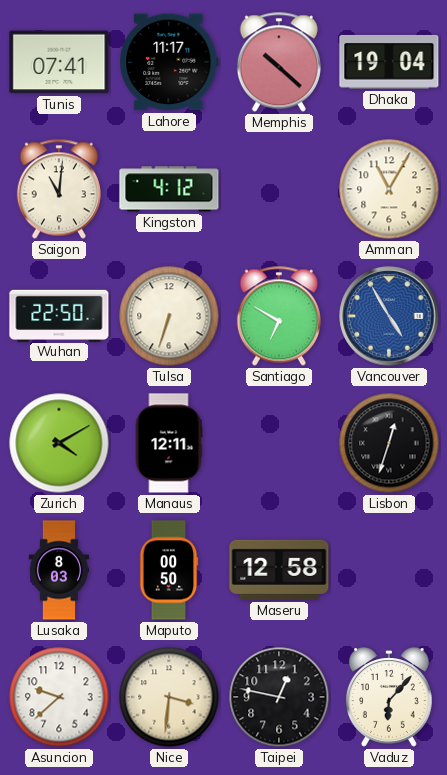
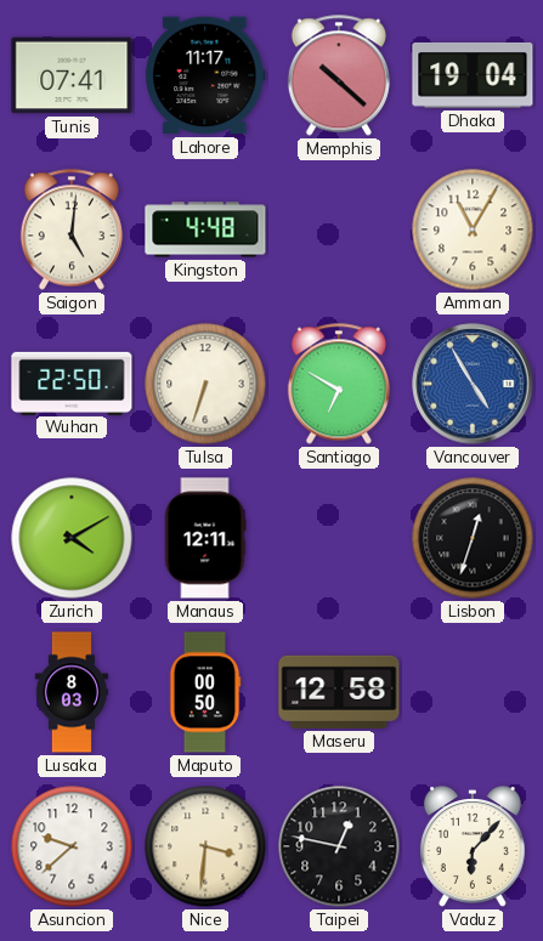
Saigon: 11:01 -> 5:01 (72, 229)
Kingston: 4:12 -> 4:48 (205, 229)
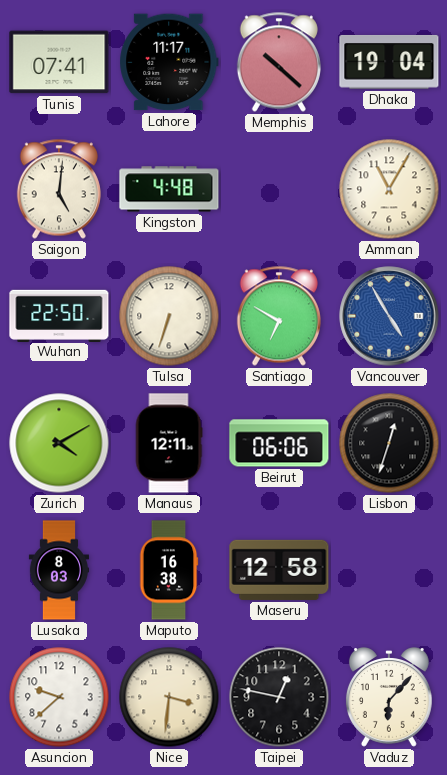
Beirut: none -> 06:06 (279, 443)
Maputo: 00:50 -> 16:38 (169, 570)
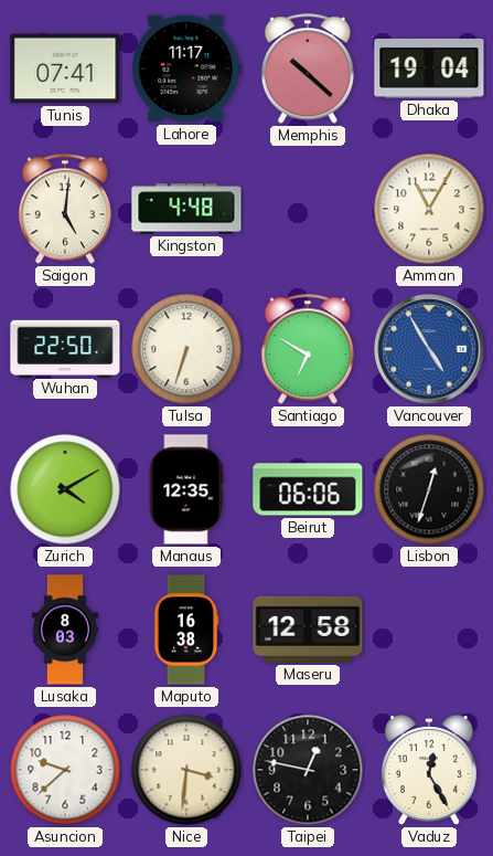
Manaus: 12:11 -> 12:35 (186, 489)
Vaduz: 6:07 -> 12:25 (429, 770)
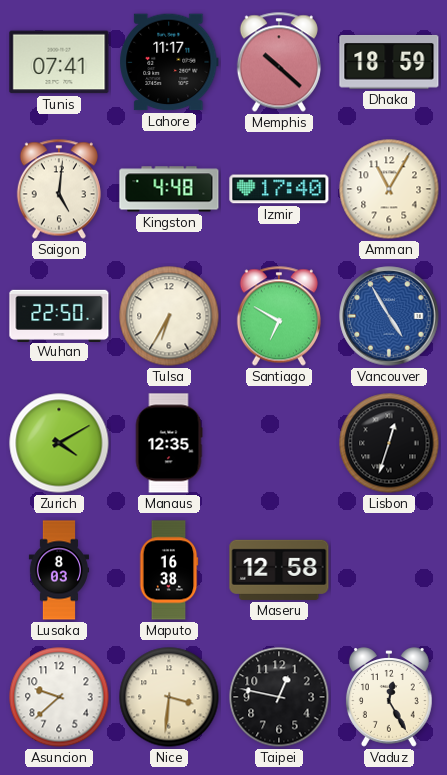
Dhaka: 19:04 -> 18:59 (389, 62)
Izmir: none -> 17:40 (279, 189)
Tulsa: 6:33 -> 6:35 (169, 316)
Beirut: 06:06 -> none (308, 489)
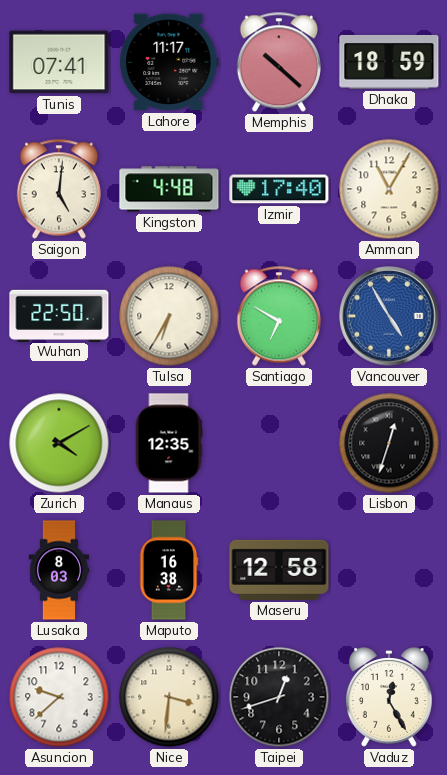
Taipei: 12:47 -> 12:42 (279, 697)
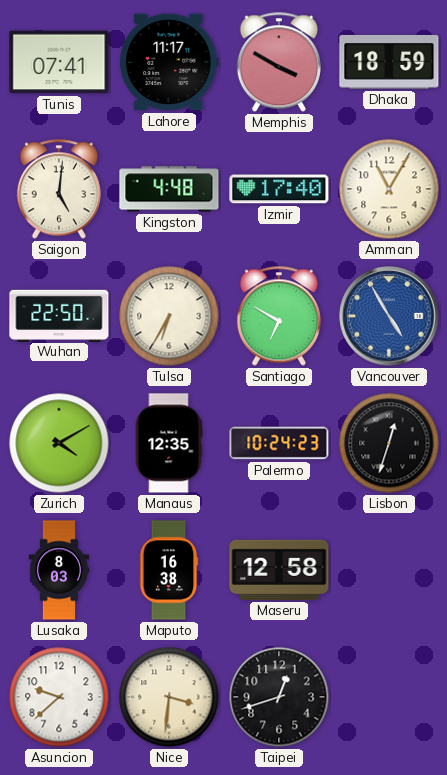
Memphis: 10:22 -> 3:50 (279, 62)
Palermo: none -> 10:24 (279, 443)
Vaduz: 12:25 -> none (389, 697)
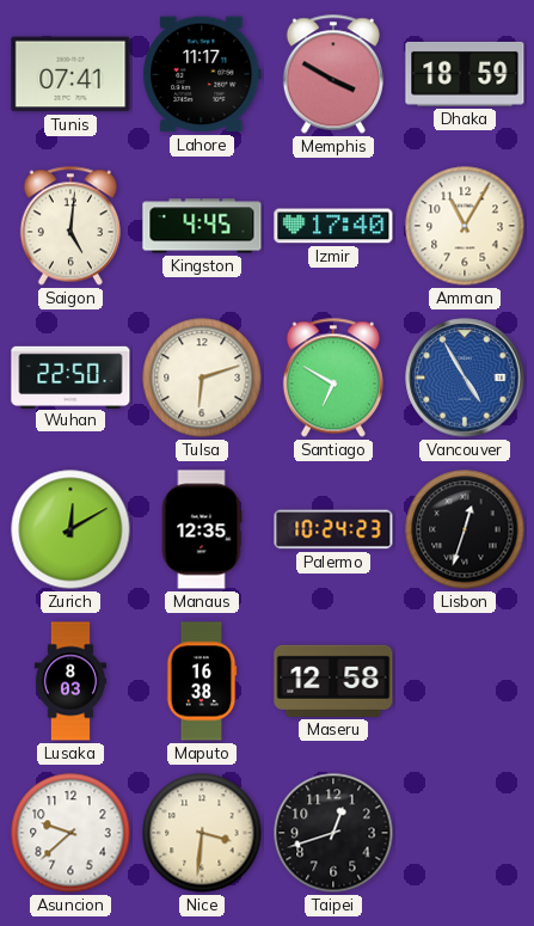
Kingston: 4:48 -> 4:45 (202, 226)
Tulsa: 6:35 -> 6:12 (202, 378)
Zurich: 4:10 -> 12:10 (70, 529)
